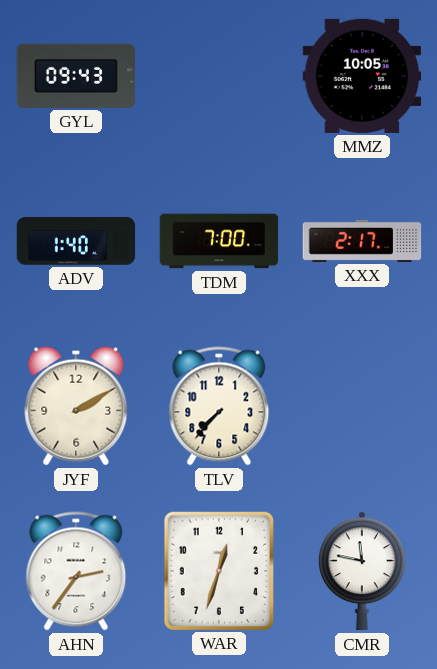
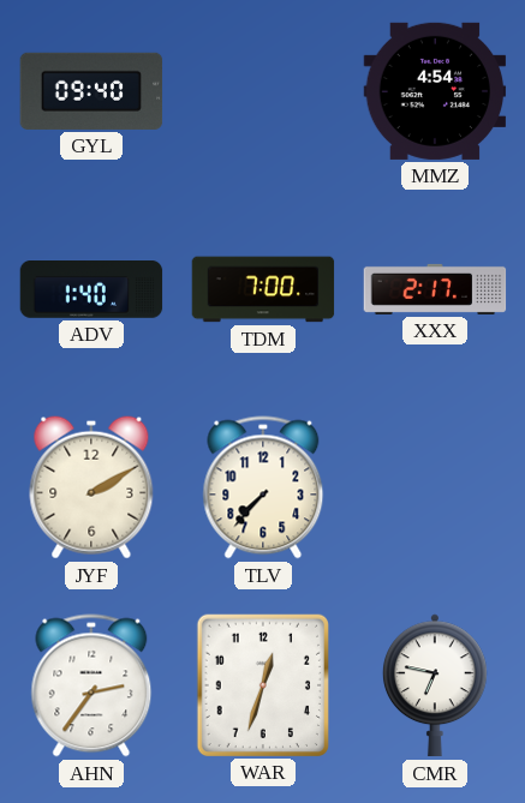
GYL: 09:43 -> 09:40 (91, 91)
MMZ: 10:05 -> 4:54 (435, 91)
CMR: 11:47 -> 6:47 (435, 685)
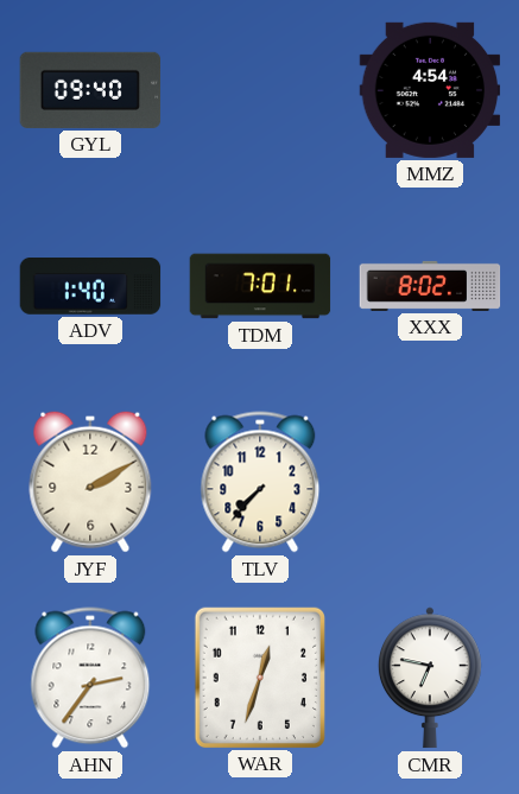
TDM: 7:00 -> 7:01 (260, 286)
XXX: 2:17 -> 8:02 (430, 286)
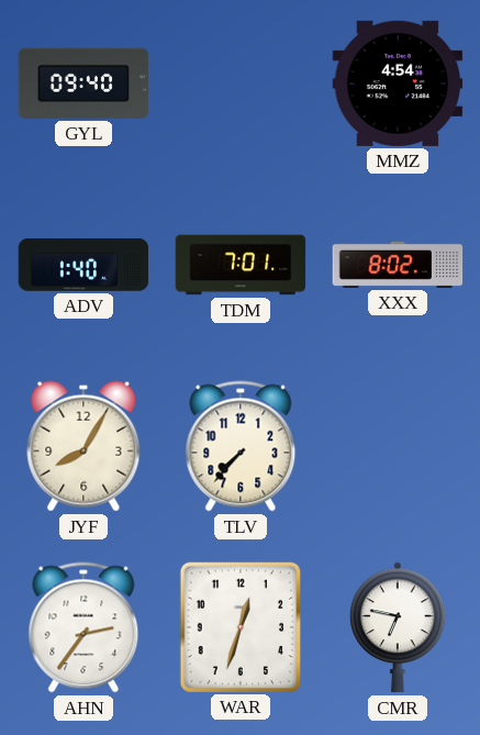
JYF: 2:10 -> 8:05 (83, 446)
